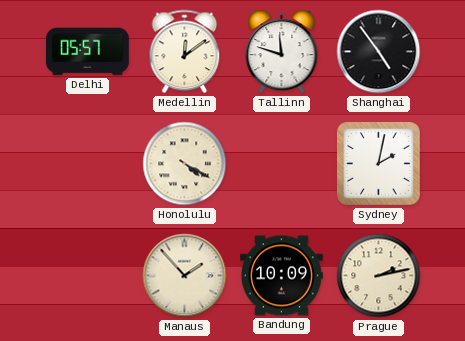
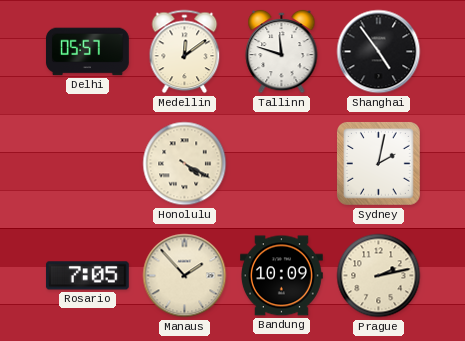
Rosario: none -> 7:05 (87, 276)
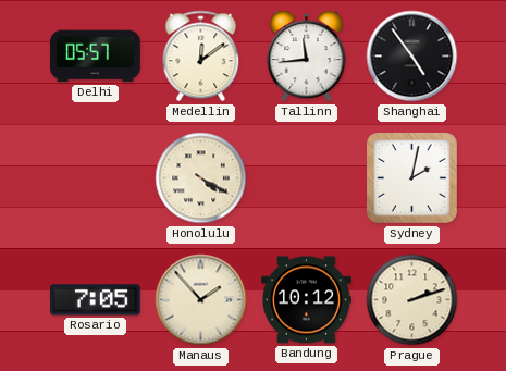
Tallinn: 11:48 -> 11:44 (307, 57)
Bandung: 10:09 -> 10:12 (307, 300)
Prague: 2:13 -> 2:12 (412, 300)
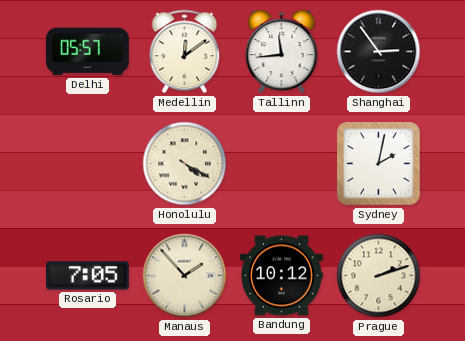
Shanghai: 4:54 -> 2:54 (379, 52)
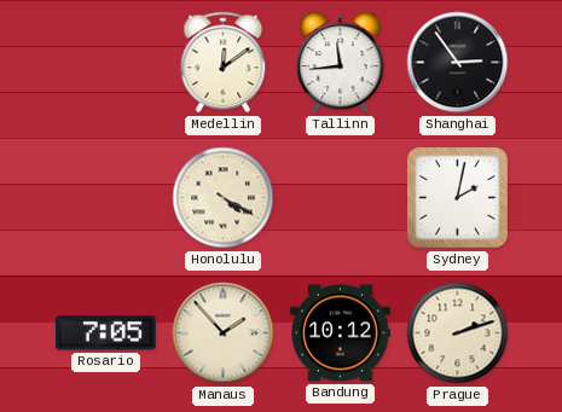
Delhi: 05:57 -> none (87, 52)
